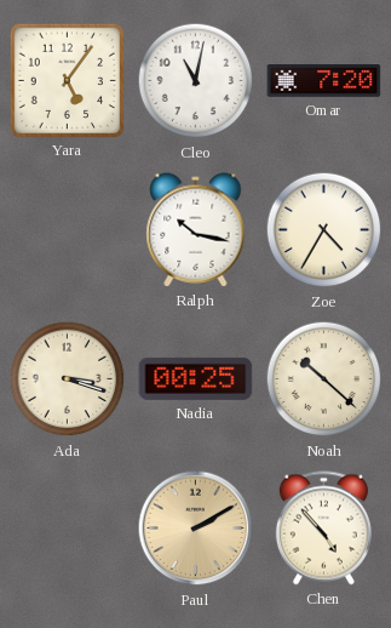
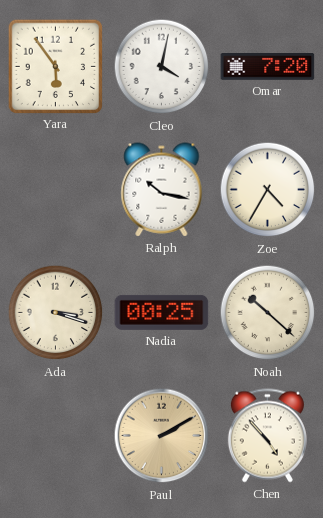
Yara: 5:06 -> 5:54 (55, 66)
Cleo: 11:02 -> 4:02 (162, 67)
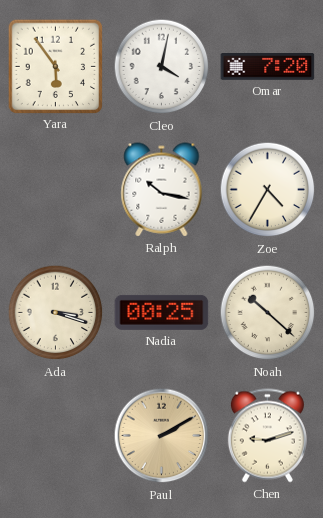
Chen: 4:53 -> 9:12 (267, 436)
